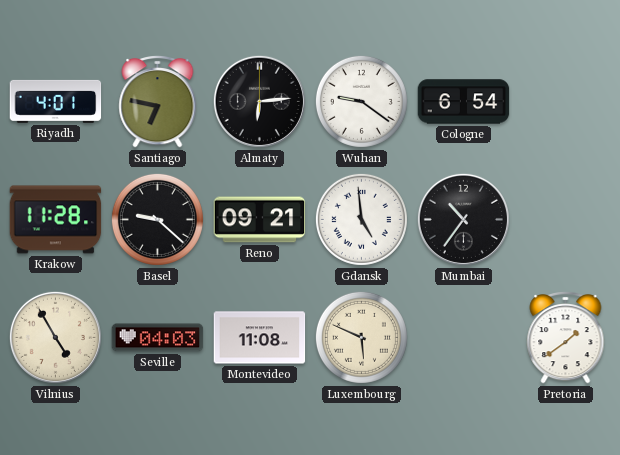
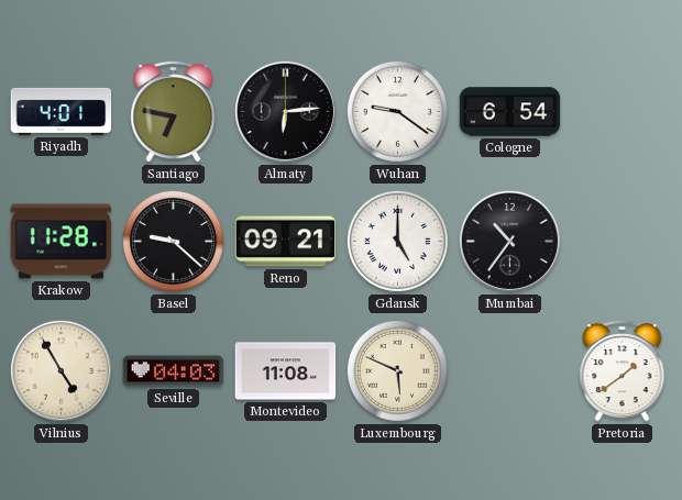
Gdansk: 4:59 -> 5:00 (397, 241)
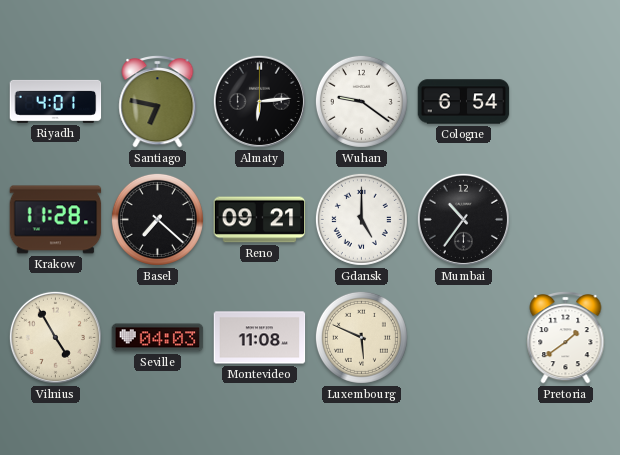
Basel: 9:22 -> 7:22 (157, 219)
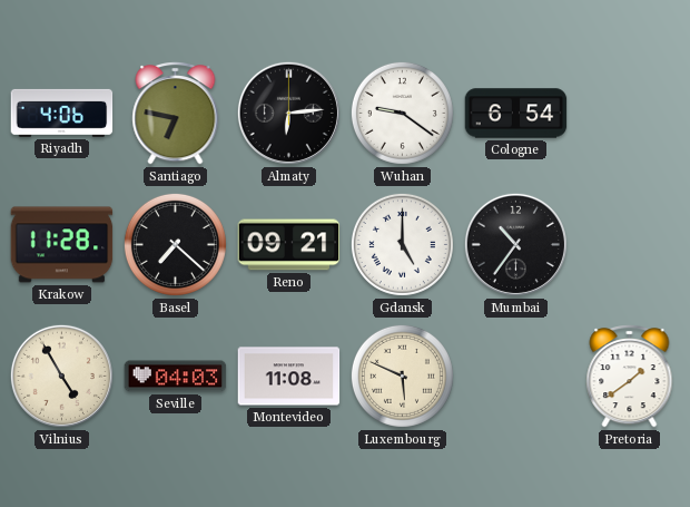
Riyadh: 4:01 -> 4:06 (62, 113)
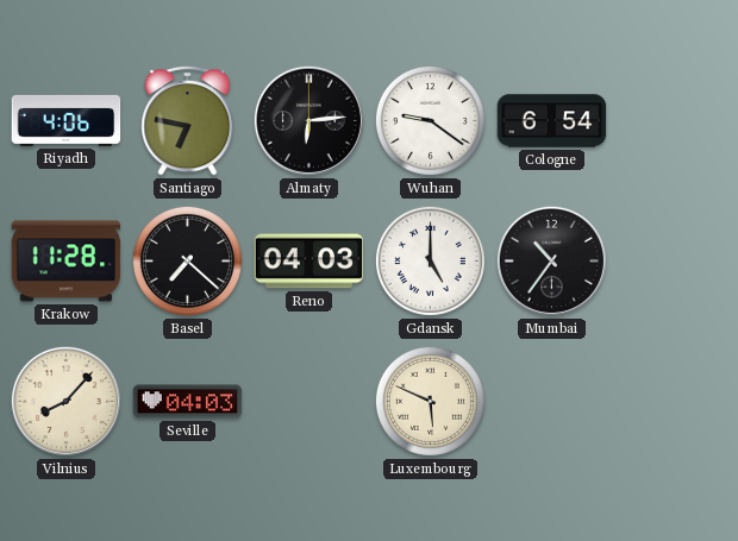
Reno: 09:21 -> 04:03 (309, 262)
Vilnius: 4:55 -> 8:07 (65, 401)
Montevideo: 11:08 -> none (289, 377)
Pretoria: 1:39 -> none (630, 376)
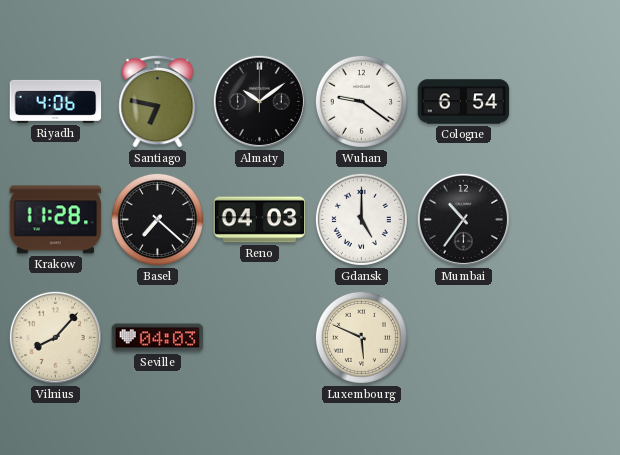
Almaty: 6:14 -> 10:09 (259, 101)
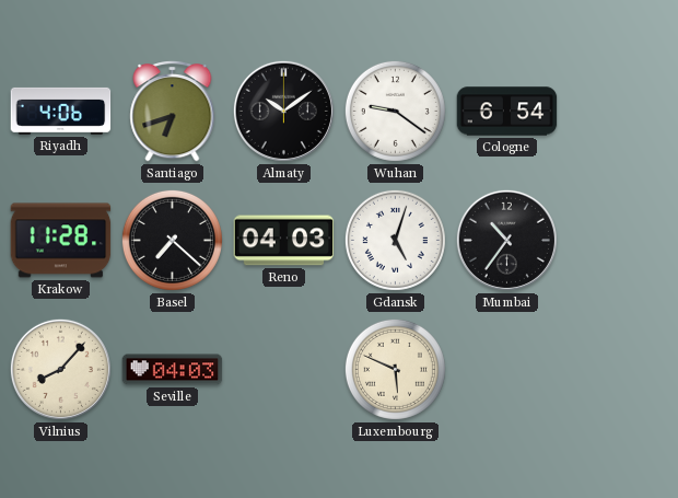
Santiago: 6:47 -> 6:42 (173, 111)
Gdansk: 5:00 -> 5:03 (395, 240)
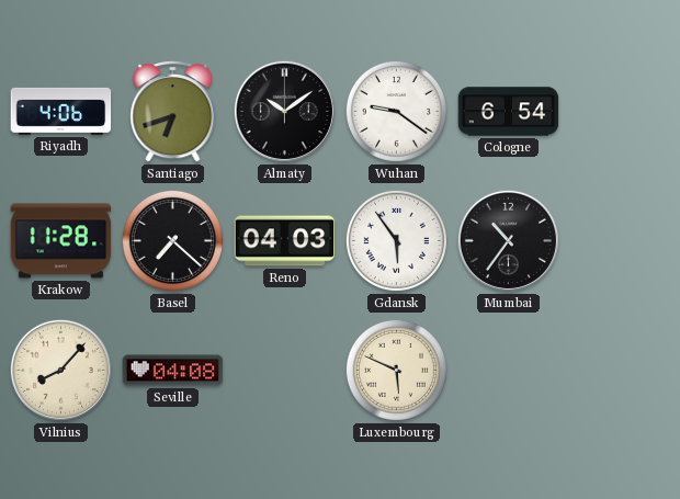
Gdansk: 5:03 -> 5:54 (396, 240)
Seville: 04:03 -> 04:08 (173, 371)
